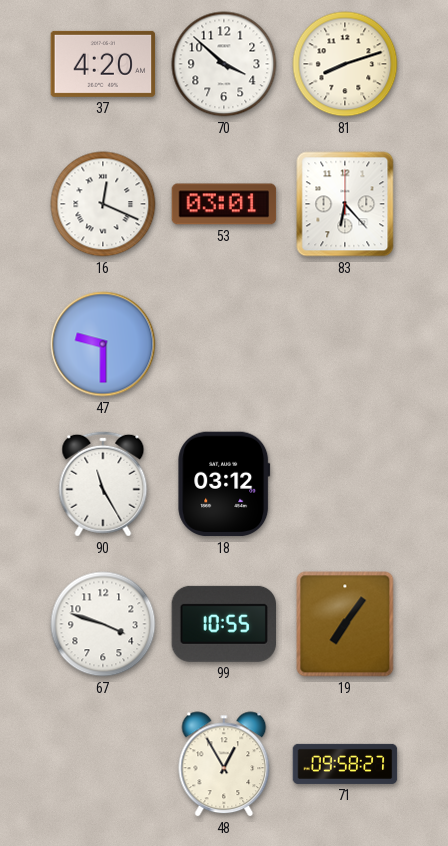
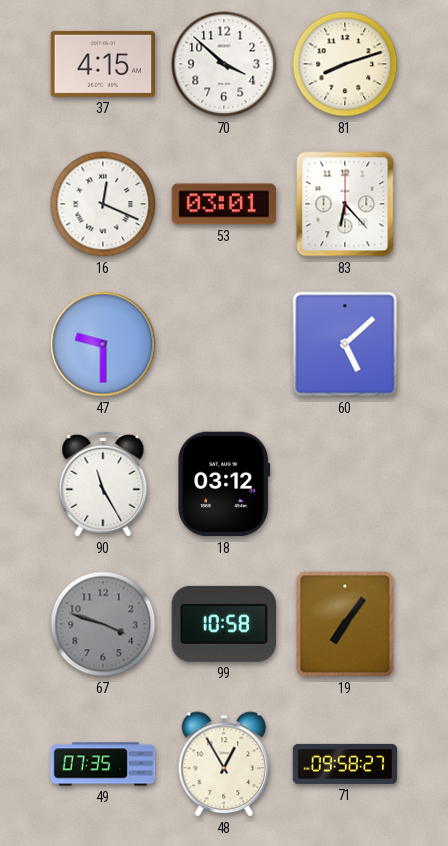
37: 4:20 -> 4:15 (103, 64)
60: none -> 5:08 (345, 344)
67 dial: white -> grey (103, 624)
99: 10:55 -> 10:58 (223, 624)
49: none -> 07:35 (103, 764)
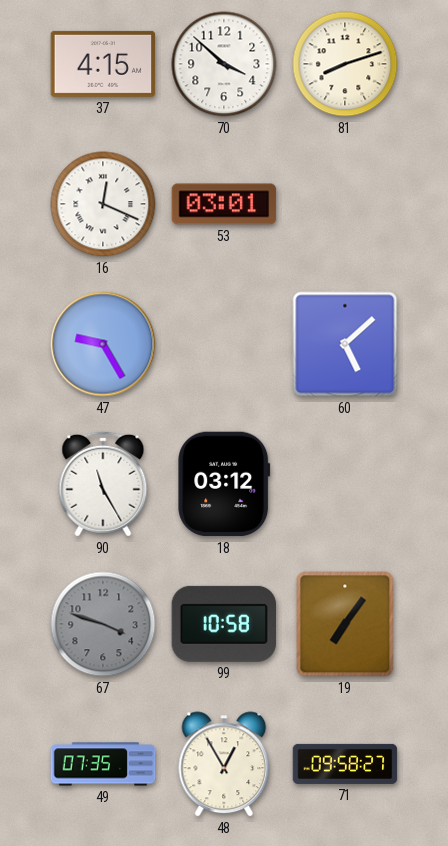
83: 6:23 -> none (345, 204)
47: 9:30 -> 9:25 (103, 344)
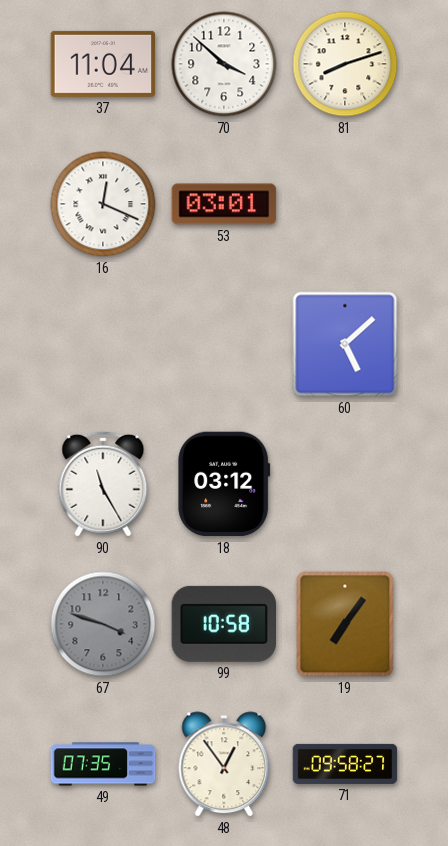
37: 4:15 -> 11:04 (103, 64)
47: 9:25 -> none (103, 344)
48: 12:55 -> 12:54 (224, 764)
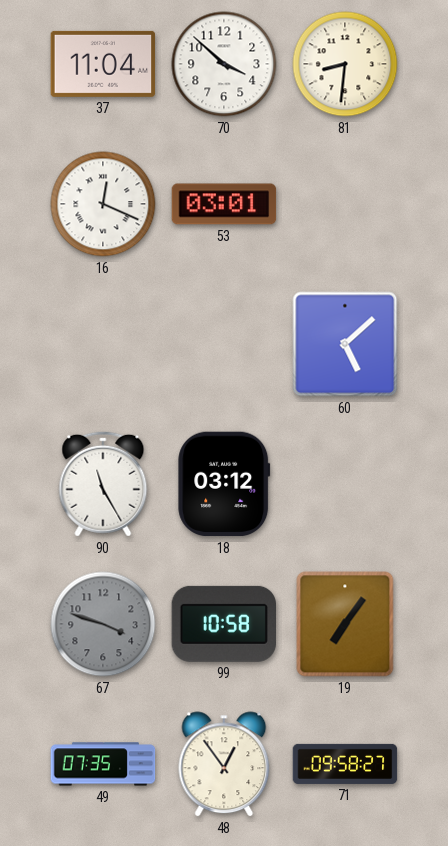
81: 8:12 -> 8:31 (345, 64)
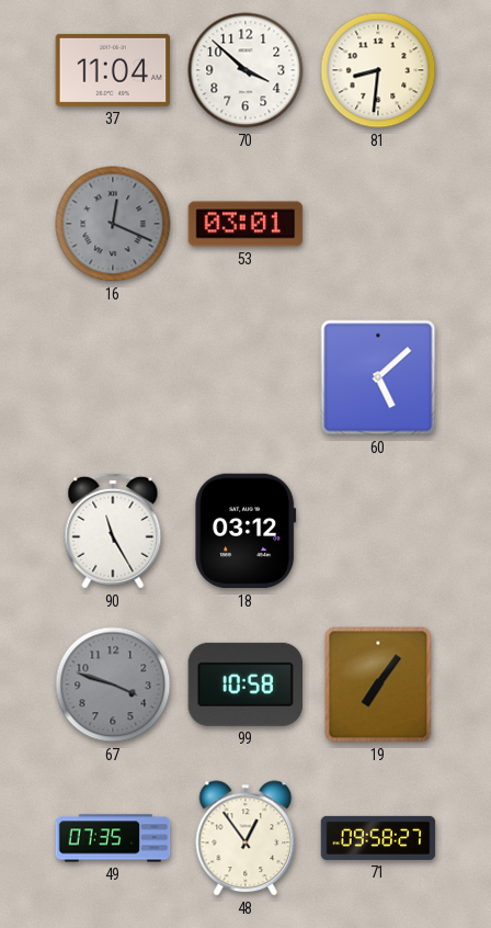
16 dial: white -> grey (113, 224)
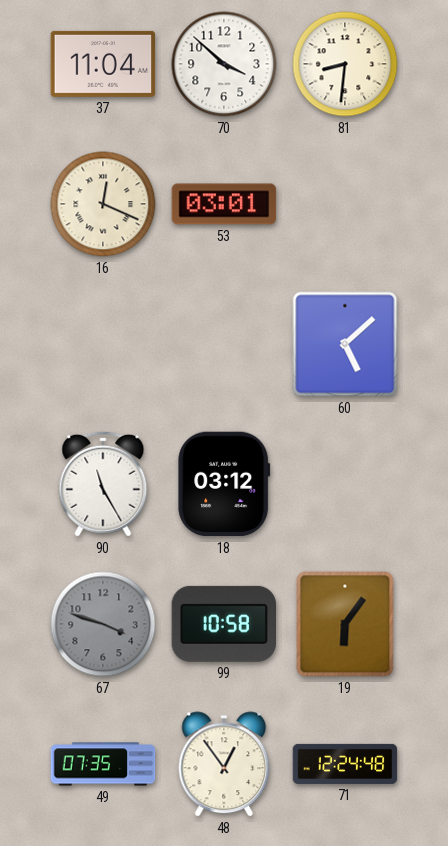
16 dial: grey -> cream (103, 204)
19: 7:06 -> 6:06 (345, 624)
71: 09:58 -> 12:24 (345, 764)
